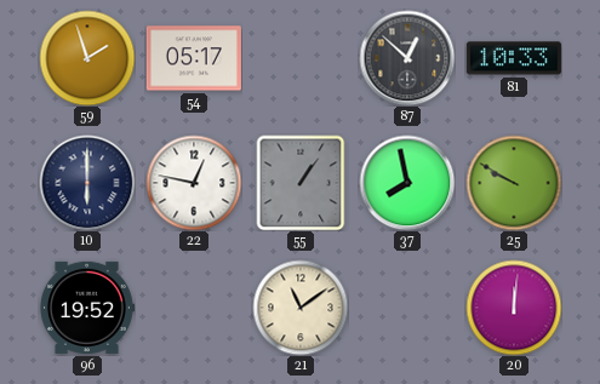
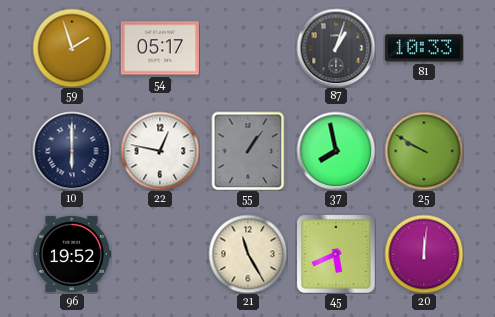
87: 12:52 -> 1:03 (336, 48)
21: 11:09 -> 11:25 (248, 254)
45: none -> 5:41 (336, 254)
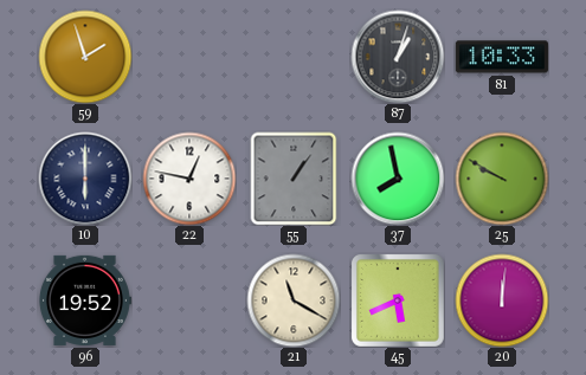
54: 05:17 -> none (160, 48)
21: 11:25 -> 11:20 (294, 300)
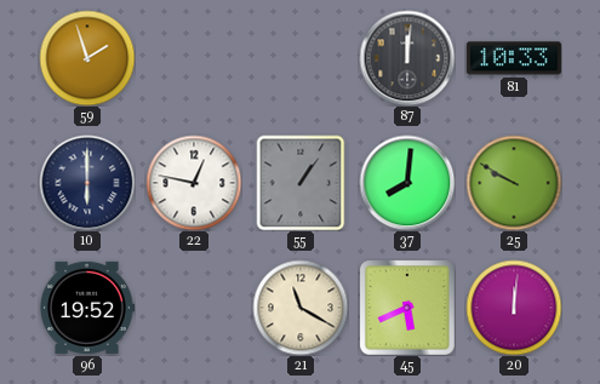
87: 1:03 -> 12:01 (407, 58)
37: 7:58 -> 8:01 (407, 183)
